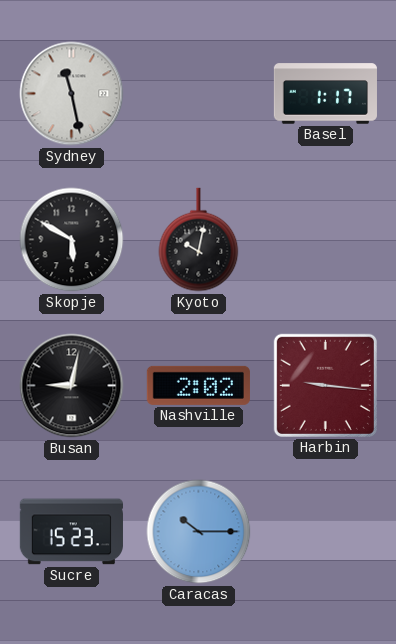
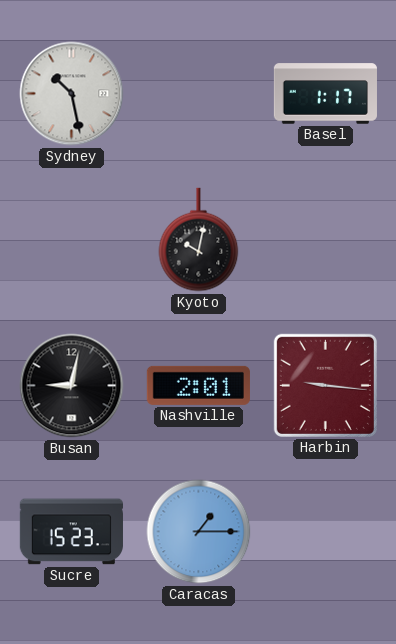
Sydney: 11:28 -> 10:28 (72, 94)
Skopje: 5:50 -> none (72, 240)
Nashville: 2:02 -> 2:01 (198, 385)
Caracas: 10:15 -> 1:15 (199, 532)
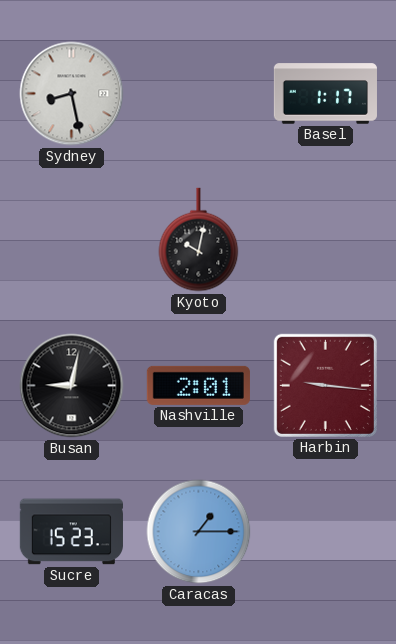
Sydney: 10:28 -> 8:28 (72, 94)
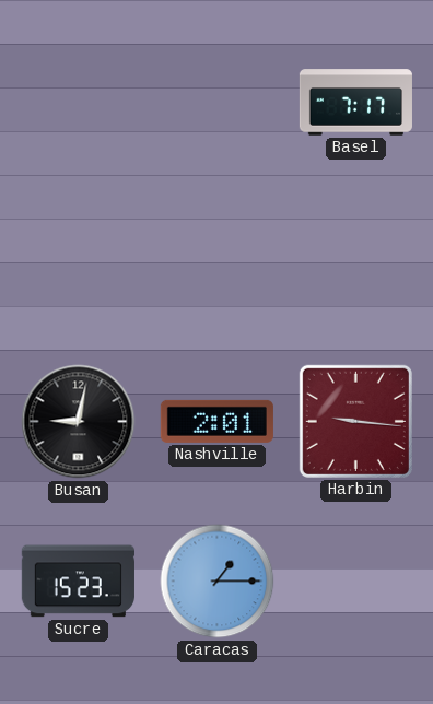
Sydney: 8:28 -> none (72, 94)
Basel: 1:17 -> 7:17 (355, 103)
Kyoto: 10:02 -> none (199, 240)
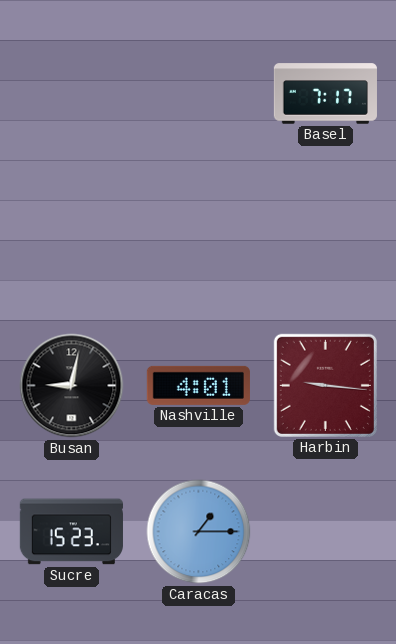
Nashville: 2:01 -> 4:01 (198, 385)
